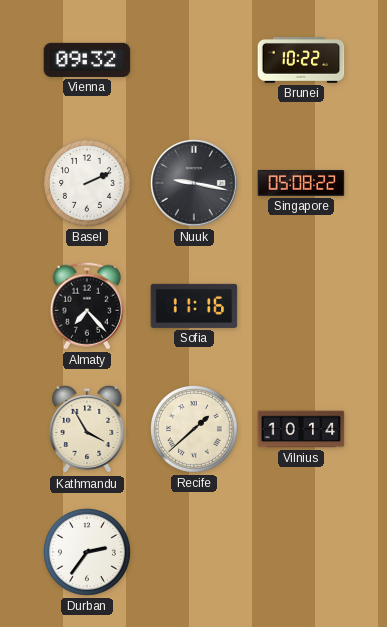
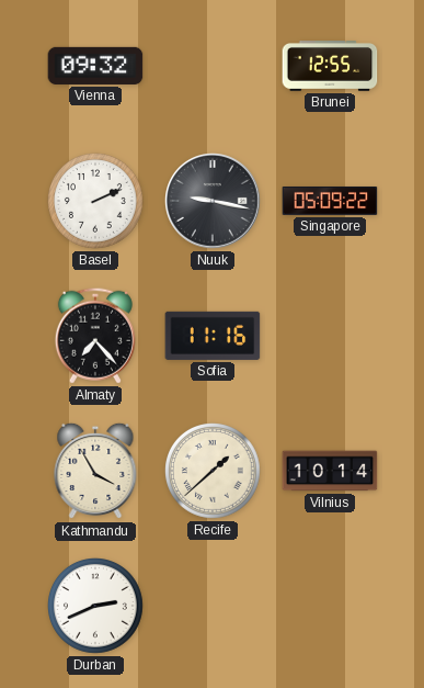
Brunei: 10:22 -> 12:55 (330, 67)
Singapore: 05:08 -> 05:09 (330, 201)
Durban: 2:36 -> 2:41 (96, 607)
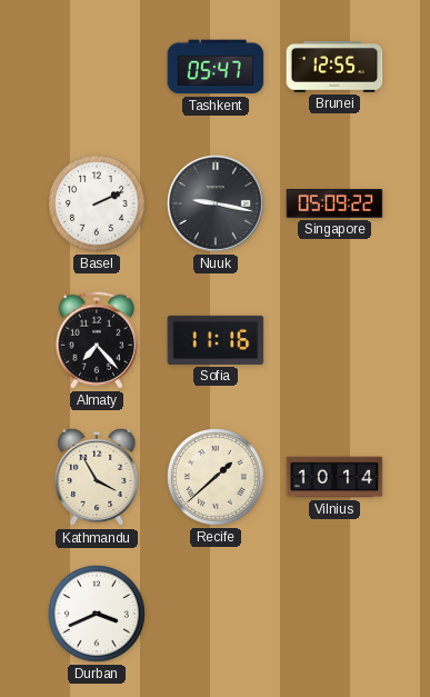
Vienna: 09:32 -> none (95, 66)
Tashkent: none -> 05:47 (216, 67)
Durban: 2:41 -> 3:41 (98, 615)
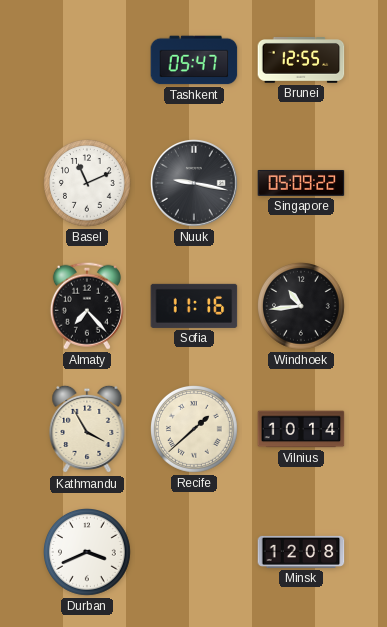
Basel: 2:11 -> 11:11 (88, 184)
Windhoek: none -> 10:44 (302, 307)
Minsk: none -> 12:08 (301, 552)
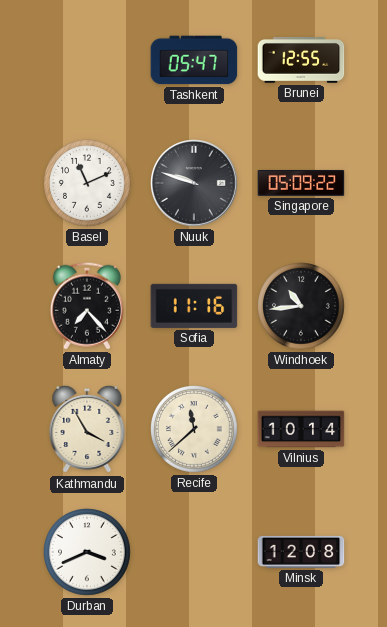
Nuuk: 9:17 -> 9:48 (195, 184)
Recife: 1:38 -> 11:38 (195, 430)
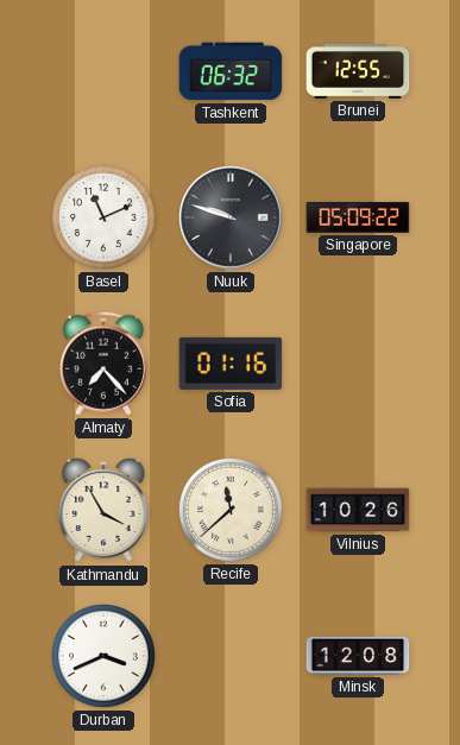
Tashkent: 05:47 -> 06:32 (231, 71)
Sofia: 11:16 -> 01:16 (231, 364)
Windhoek: 10:44 -> none (302, 307)
Vilnius: 10:14 -> 10:26 (358, 510)
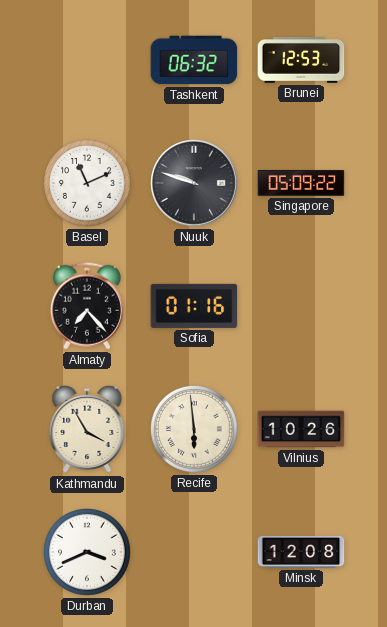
Brunei: 12:55 -> 12:53 (301, 61)
Recife: 11:38 -> 5:59 (195, 430)
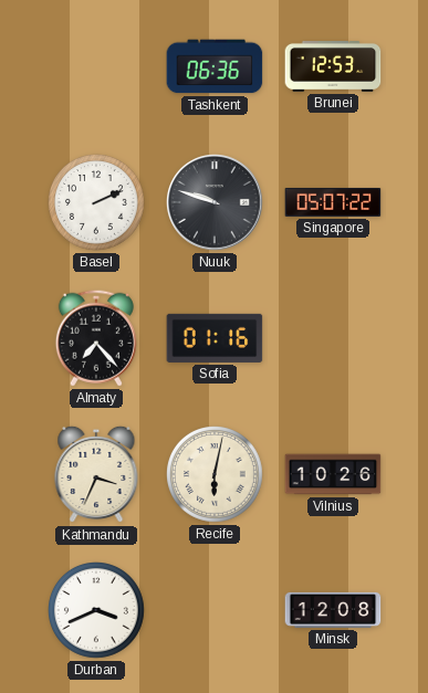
Tashkent: 06:32 -> 06:36 (215, 66)
Basel: 11:11 -> 2:11 (97, 203)
Singapore: 05:09 -> 05:07 (333, 202)
Kathmandu: 3:55 -> 3:34 (96, 474)
Recife: 5:59 -> 6:02 (216, 475)
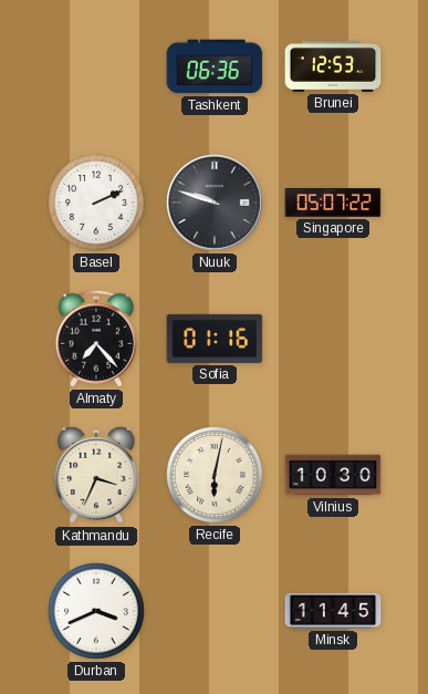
Vilnius: 10:26 -> 10:30 (333, 475)
Minsk: 12:08 -> 11:45 (333, 611)
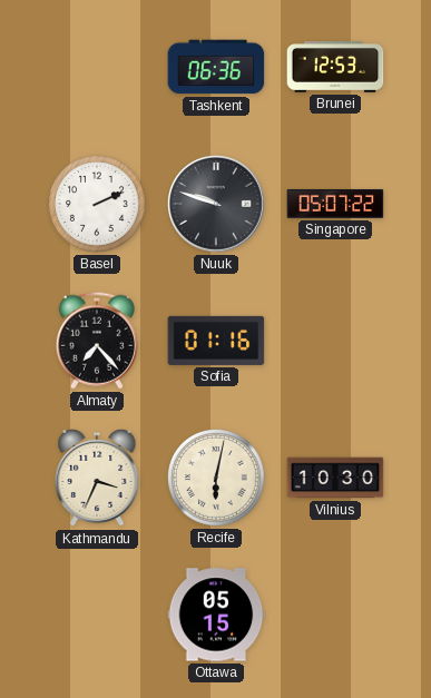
Durban: 3:41 -> none (97, 612)
Ottawa: none -> 05:15 (216, 615)
Minsk: 11:45 -> none (333, 611)
